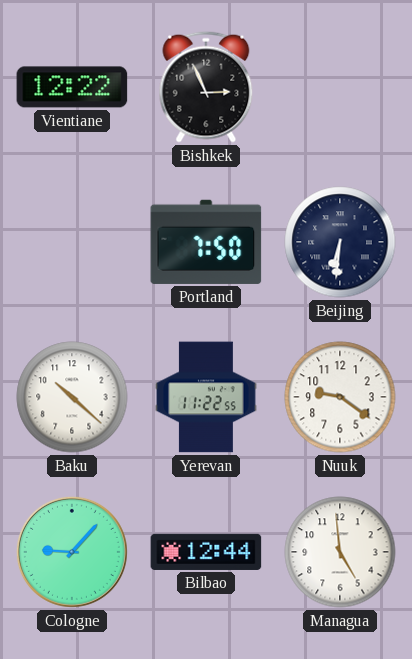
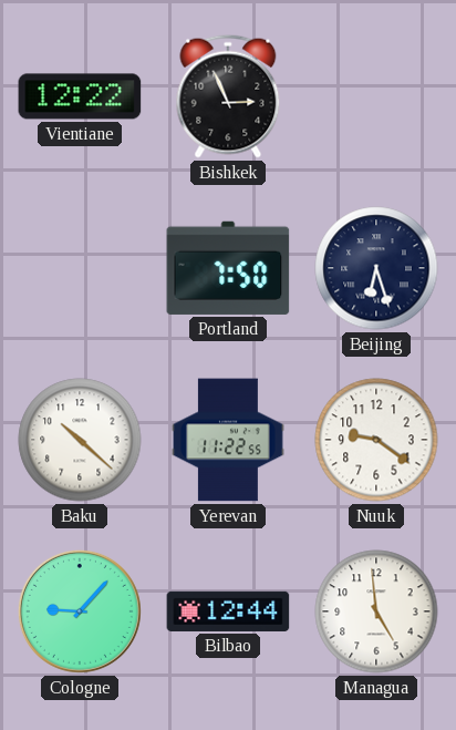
Beijing: 6:31 -> 6:27 (376, 268)
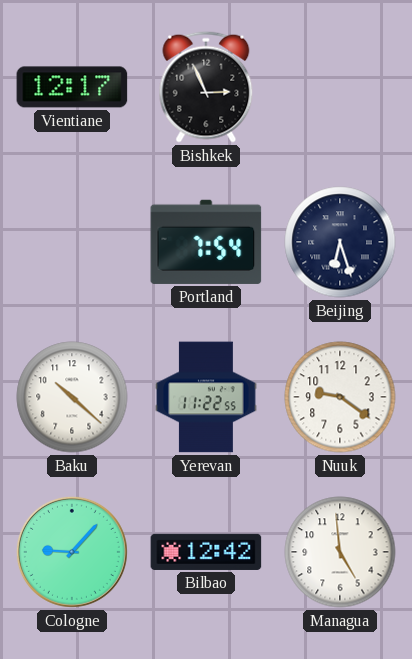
Vientiane: 12:22 -> 12:17 (72, 87)
Portland: 7:50 -> 7:54 (206, 242)
Bilbao: 12:44 -> 12:42 (206, 552)
